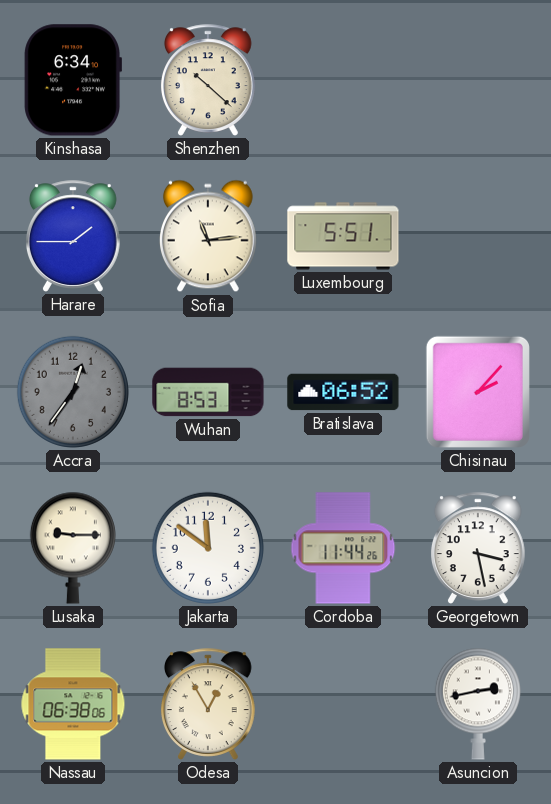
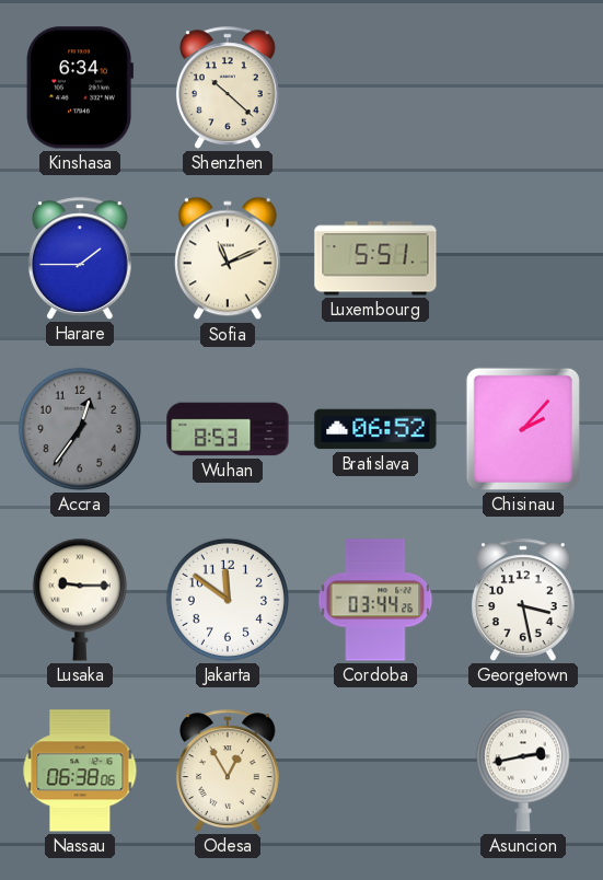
Sofia: 11:14 -> 11:11 (228, 258)
Cordoba: 11:44 -> 03:44 (375, 600)
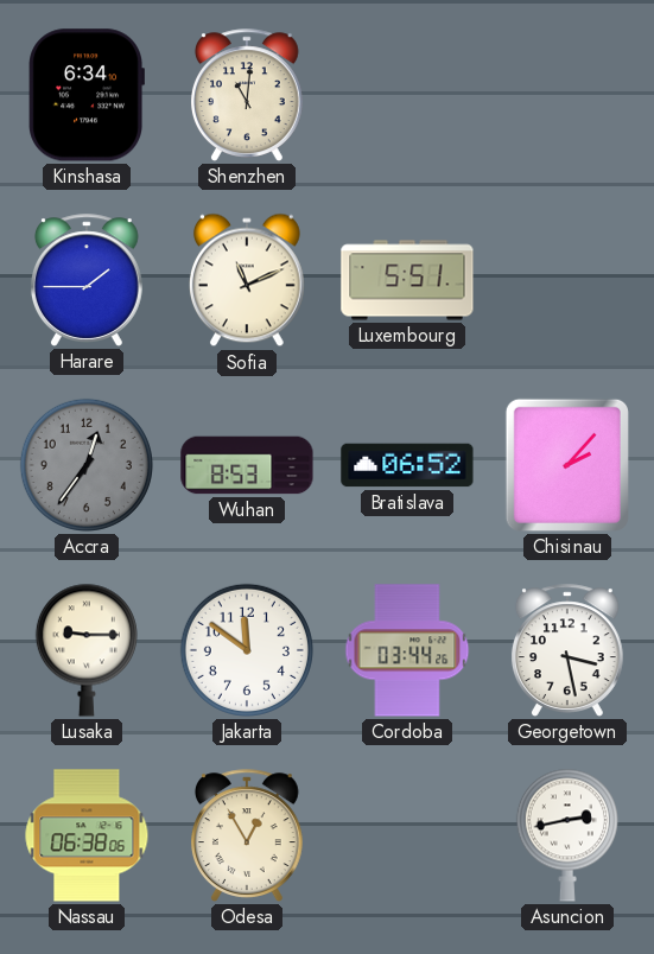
Shenzhen: 10:22 -> 11:01 (247, 95)
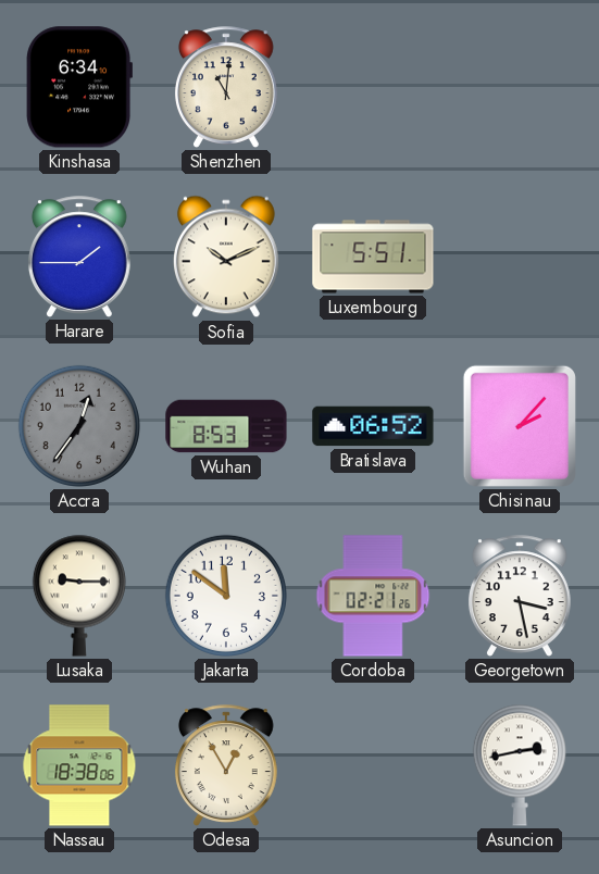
Sofia: 11:11 -> 10:11 (226, 257)
Cordoba: 03:44 -> 02:21 (373, 596)
Nassau: 06:38 -> 18:38 (79, 765)
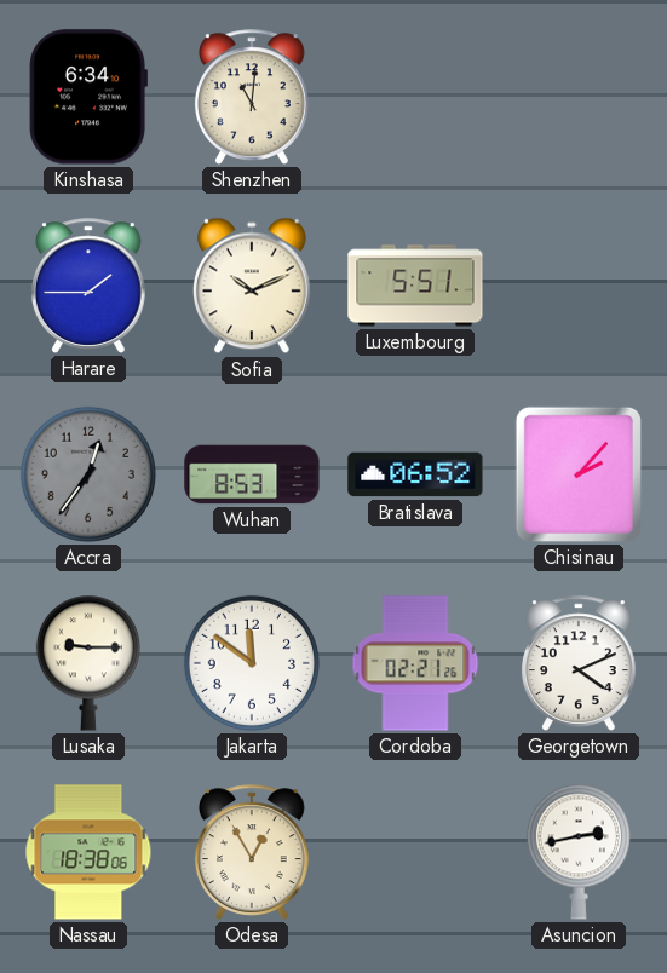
Georgetown: 3:28 -> 4:11 (579, 663)
